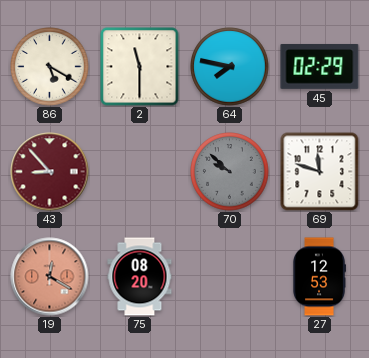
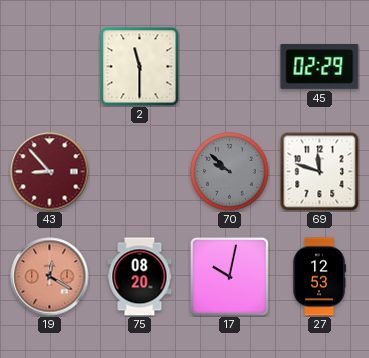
86: 5:20 -> none (50, 67)
64: 7:47 -> none (230, 67)
17: none -> 10:02 (230, 277)
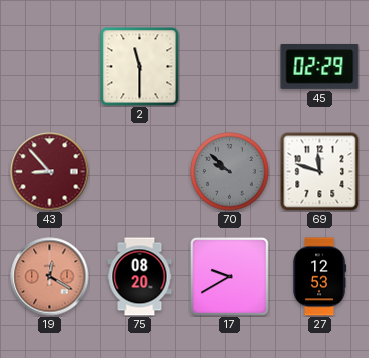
17: 10:02 -> 9:40 (230, 277)
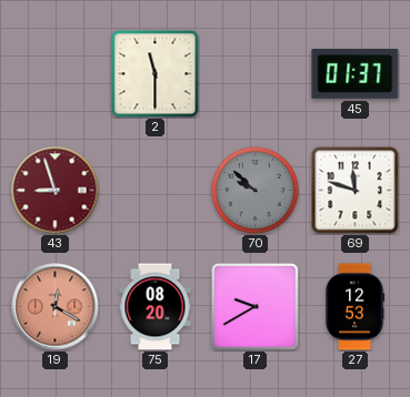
45: 02:29 -> 01:37 (356, 74)
43: 8:53 -> 8:57 (56, 191)
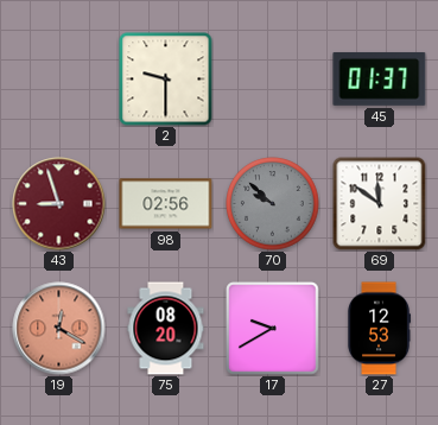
2: 11:30 -> 9:30 (166, 80)
98: none -> 02:56 (166, 204)
69: 11:48 -> 11:51 (380, 204)
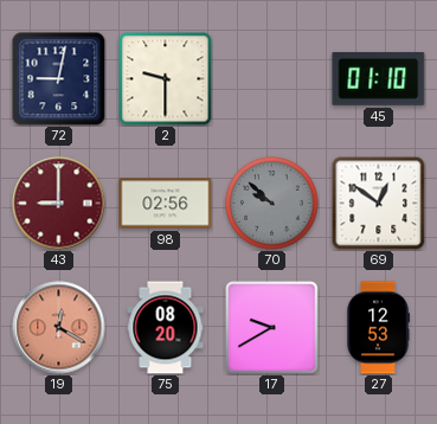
72: none -> 9:02 (59, 79)
45: 01:37 -> 01:10 (379, 79)
43: 8:57 -> 9:00 (59, 204)
69: 11:51 -> 12:51 (379, 204)
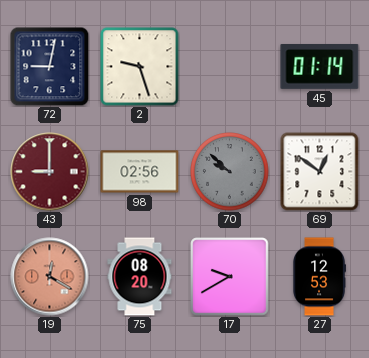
2: 9:30 -> 9:27 (140, 67)
45: 01:10 -> 01:14 (320, 67)
